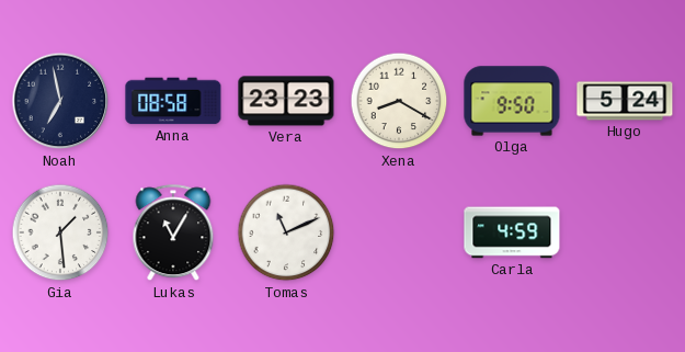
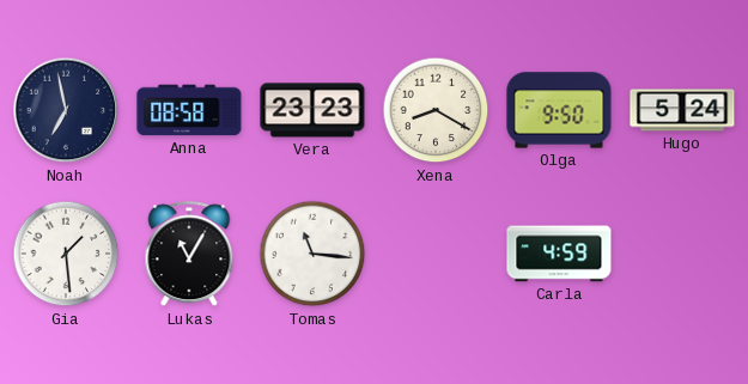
Tomas: 11:11 -> 11:16 (312, 254)
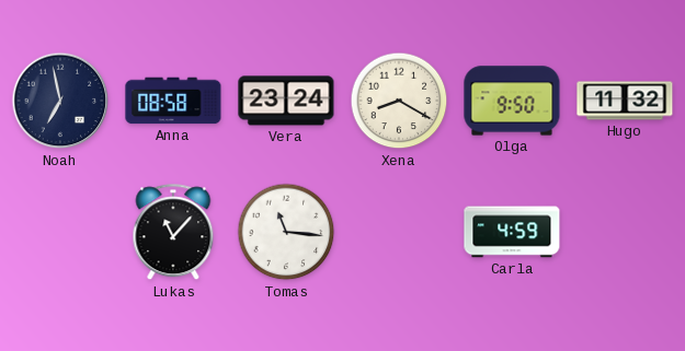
Vera: 23:23 -> 23:24 (286, 101)
Hugo: 5:24 -> 11:32 (625, 101)
Gia: 1:29 -> none (66, 254)
Lukas: 11:05 -> 11:07 (173, 233)
